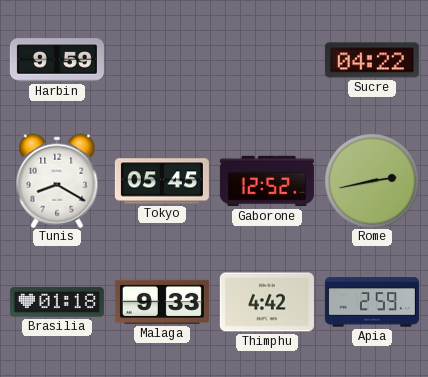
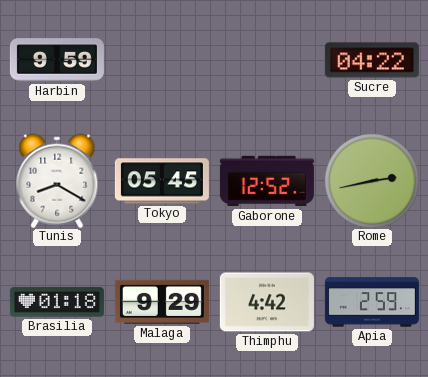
Malaga: 9:33 -> 9:29 (162, 302)
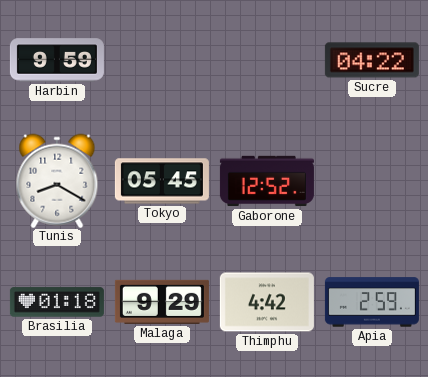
Rome: 2:43 -> none (372, 181)
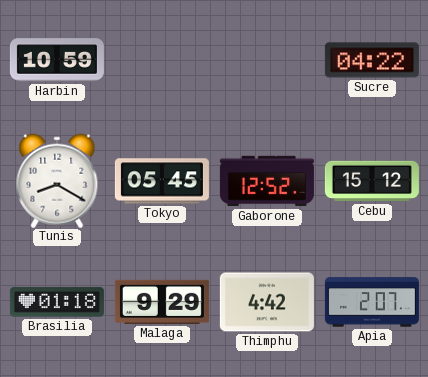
Harbin: 9:59 -> 10:59 (57, 60)
Cebu: none -> 15:12 (372, 181)
Apia: 2:59 -> 2:07 (372, 302)
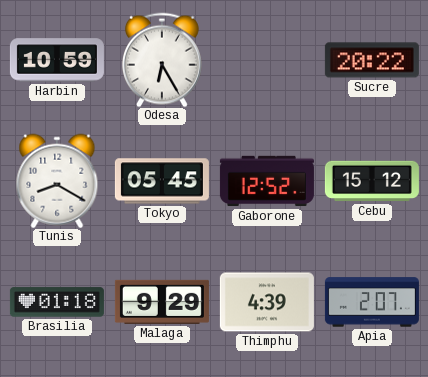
Odesa: none -> 6:25 (162, 60)
Sucre: 04:22 -> 20:22 (372, 60)
Thimphu: 4:42 -> 4:39 (267, 302)
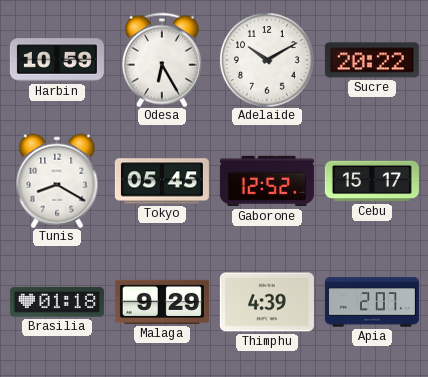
Adelaide: none -> 10:10 (267, 60)
Cebu: 15:12 -> 15:17 (372, 181)
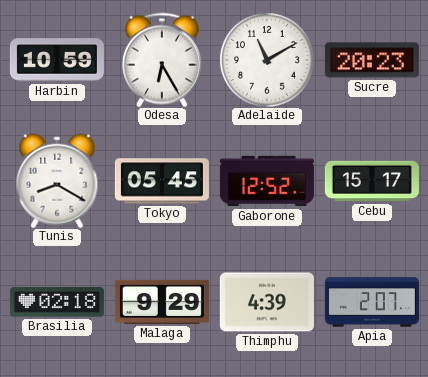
Adelaide: 10:10 -> 11:10 (267, 60)
Sucre: 20:22 -> 20:23 (372, 60)
Brasilia: 01:18 -> 02:18 (57, 302)
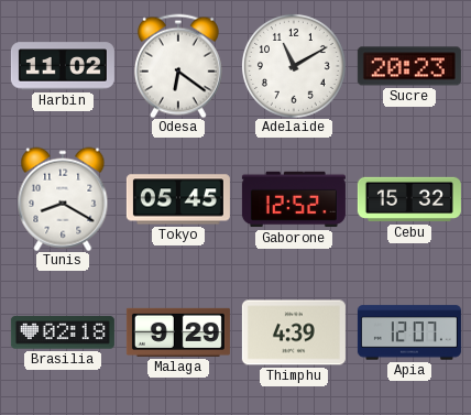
Harbin: 10:59 -> 11:02 (63, 66)
Odesa: 6:25 -> 6:21 (178, 66)
Cebu: 15:17 -> 15:32 (409, 199)
Apia: 2:07 -> 12:07 (409, 332)
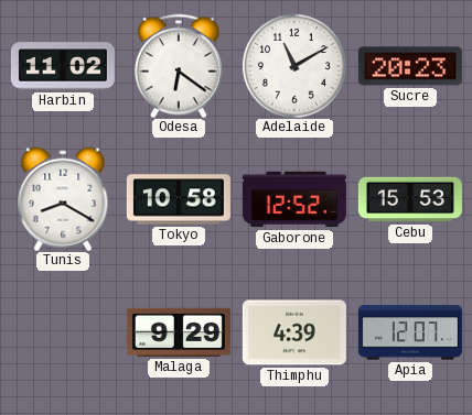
Tokyo: 05:45 -> 10:58 (179, 199)
Cebu: 15:32 -> 15:53 (410, 199)
Brasilia: 02:18 -> none (63, 332)
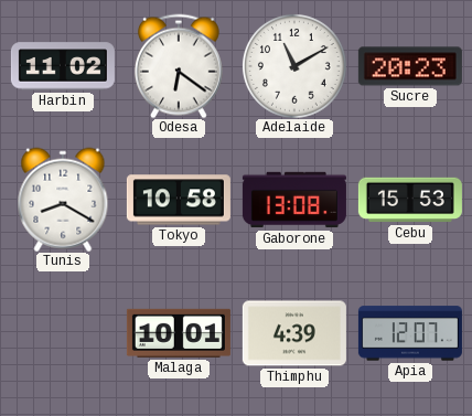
Gaborone: 12:52 -> 13:08 (294, 200)
Malaga: 9:29 -> 10:01 (179, 333)
